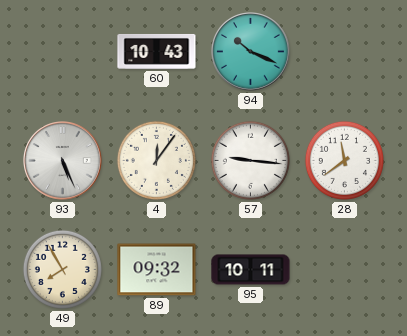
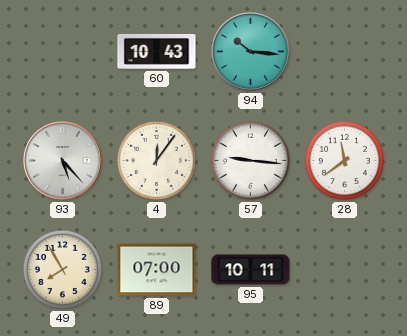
94: 10:19 -> 10:16 (251, 52)
93: 5:26 -> 5:23 (63, 161)
89: 09:32 -> 07:00 (157, 270)
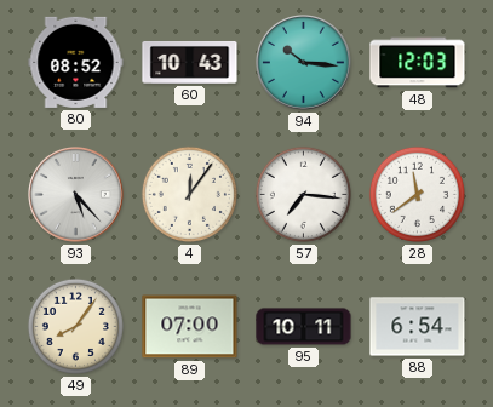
80: none -> 08:52 (76, 62)
48: none -> 12:03 (418, 63)
57: 9:16 -> 7:16 (303, 194)
49: 7:55 -> 8:06 (75, 326)
88: none -> 6:54 (418, 327)
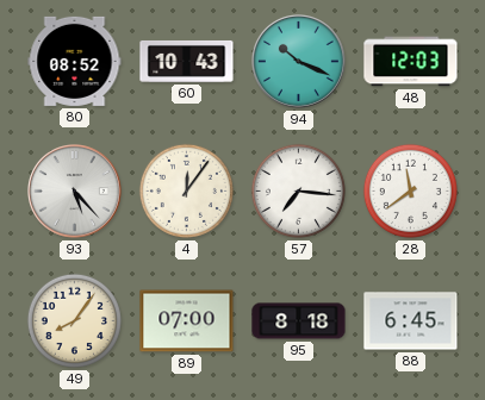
94: 10:16 -> 10:19 (299, 62)
95: 10:11 -> 8:18 (299, 321)
88: 6:54 -> 6:45 (411, 321)
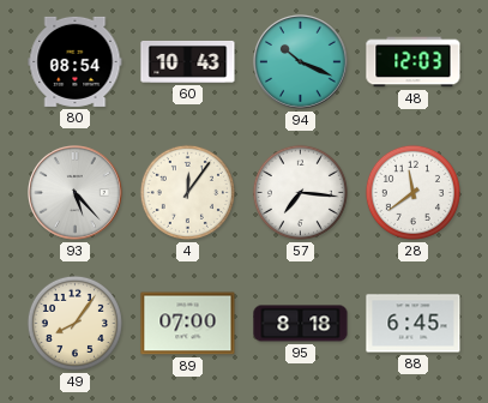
80: 08:52 -> 08:54 (76, 61)
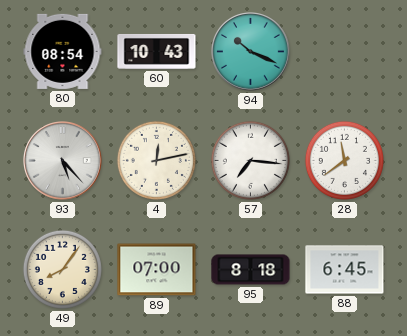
48: 12:03 -> none (414, 62)
4: 12:06 -> 12:13 (156, 160)
